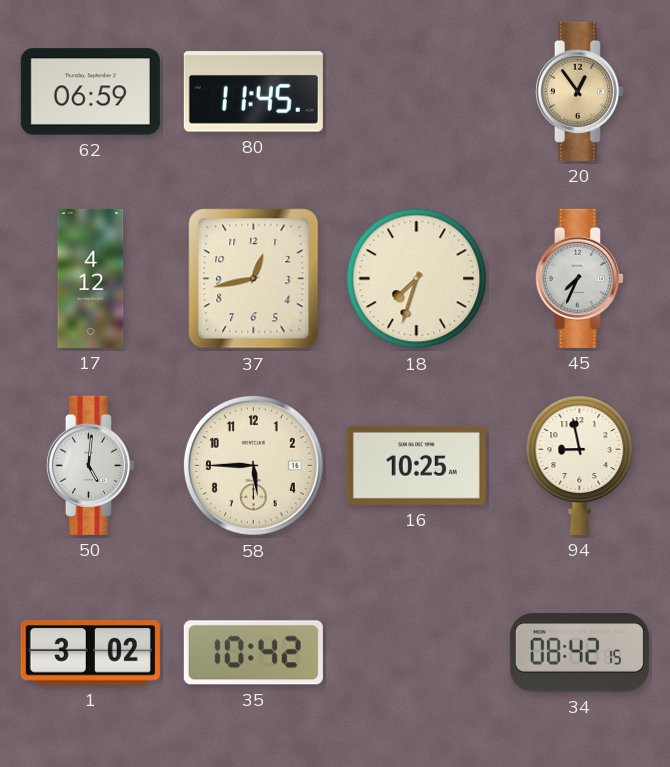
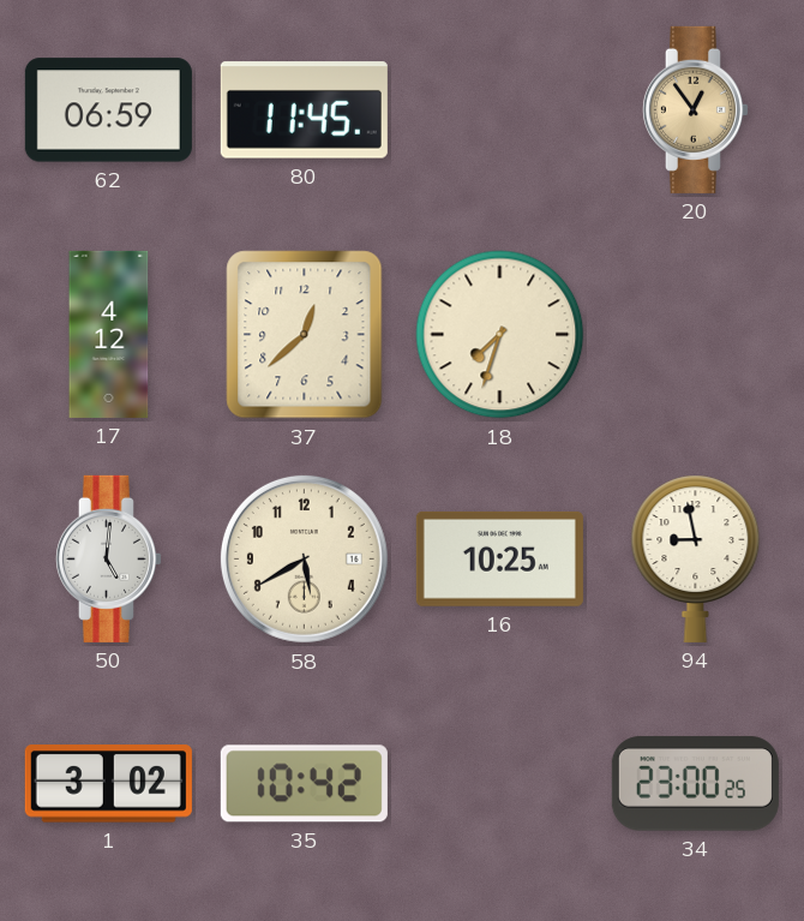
37: 12:43 -> 12:38 (305, 335)
45: 7:34 -> none (579, 278)
58: 5:45 -> 5:40 (304, 558)
34: 08:42 -> 23:00 (695, 784)
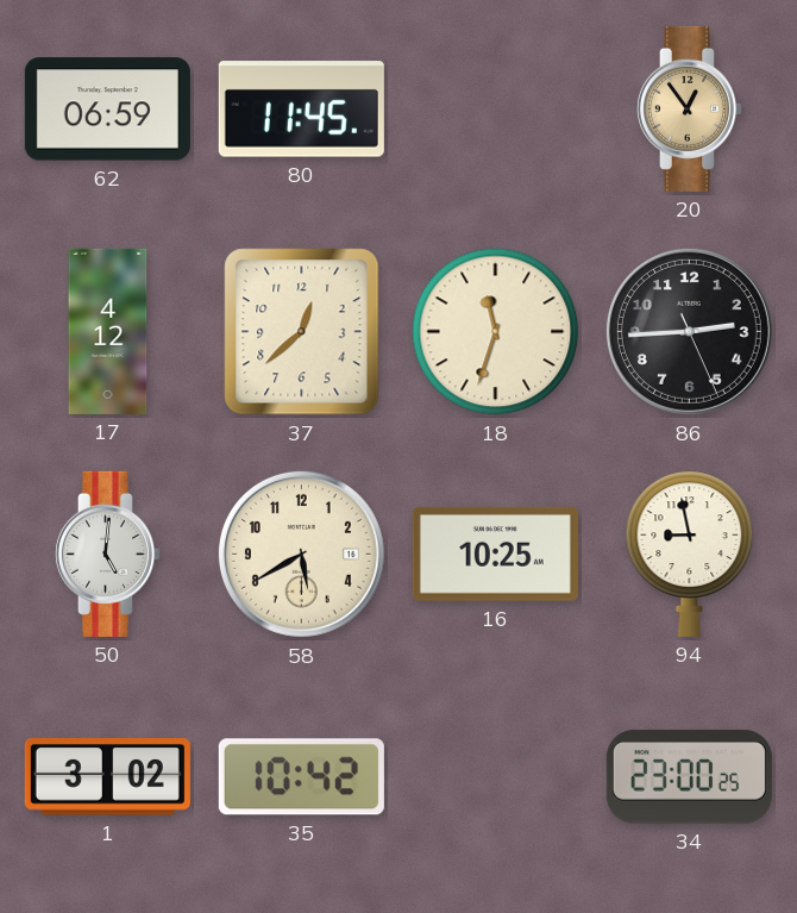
18: 7:33 -> 11:33 (496, 332)
86: none -> 2:44 (689, 331)
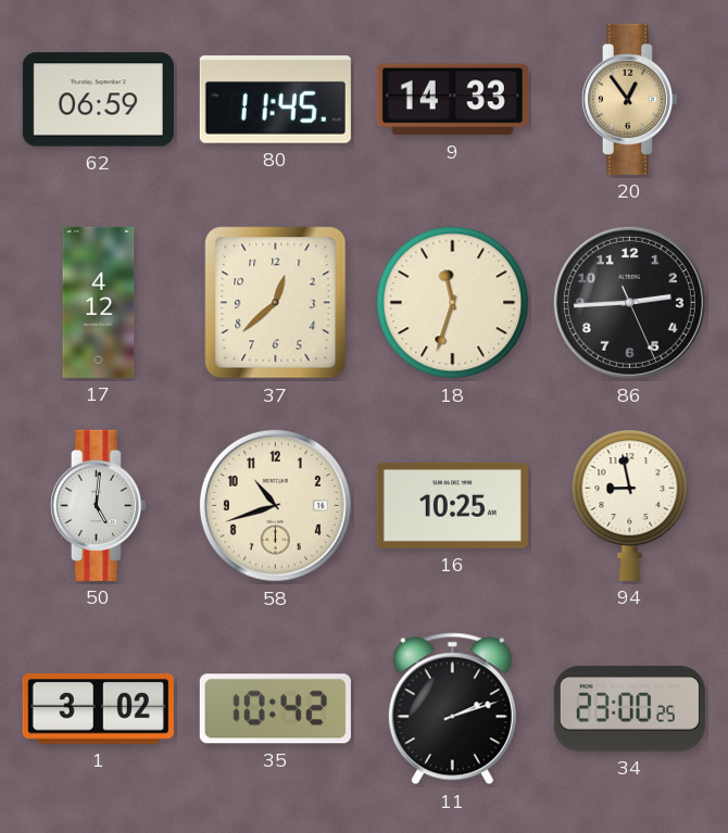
9: none -> 14:33 (452, 100)
58: 5:40 -> 10:42 (275, 505)
11: none -> 2:12 (452, 709)
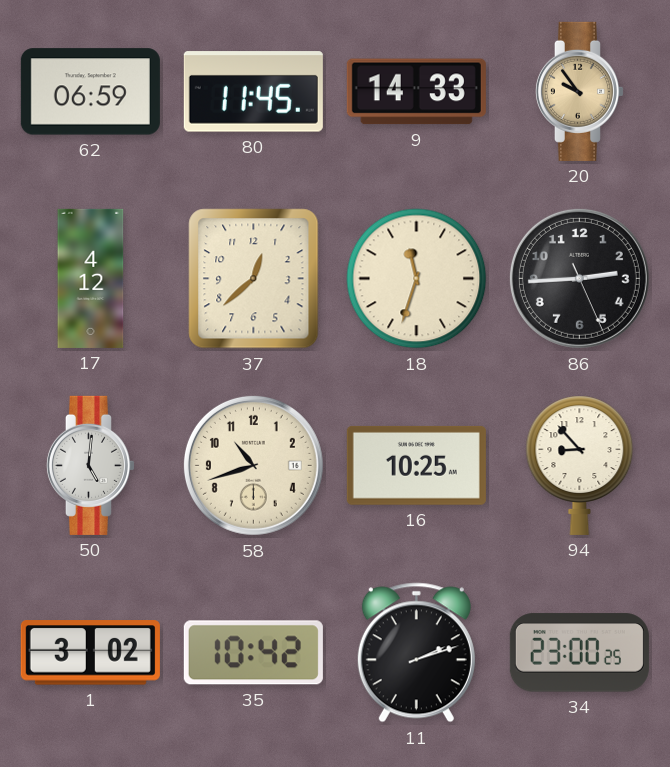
20: 12:54 -> 9:54 (579, 91)
94: 8:58 -> 8:53 (580, 465)
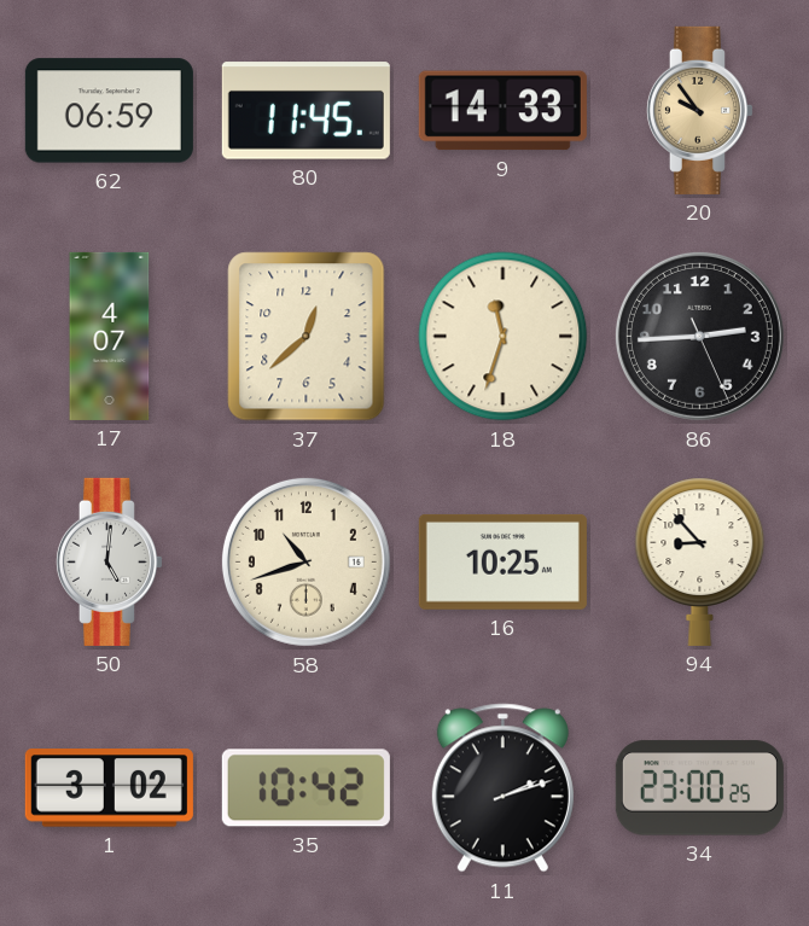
17: 4:12 -> 4:07 (110, 336)
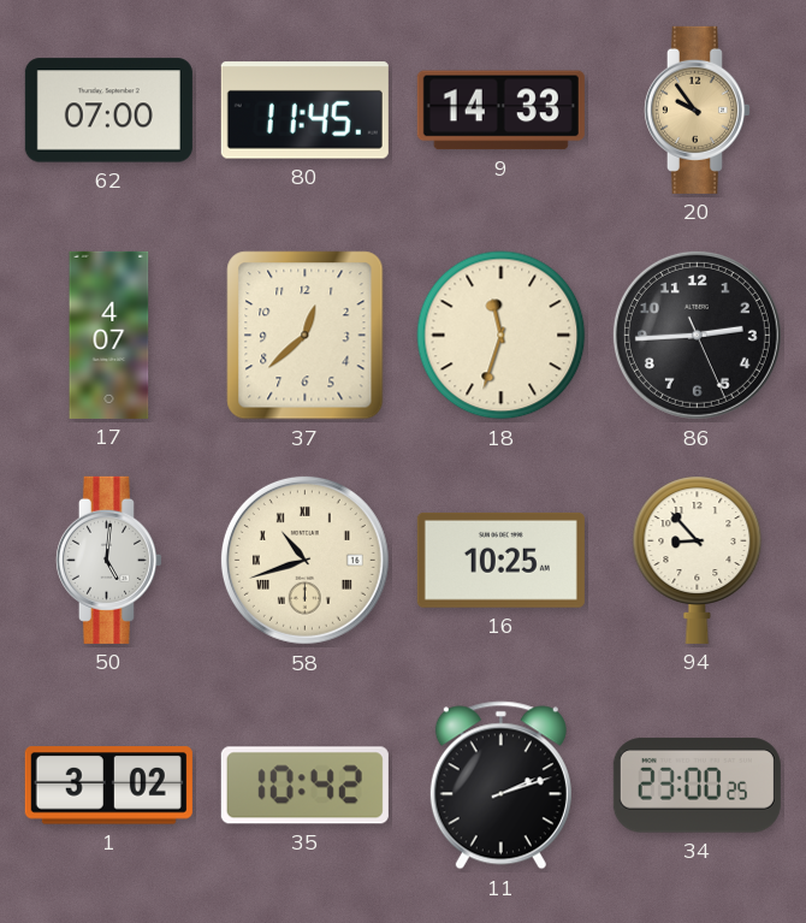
62: 06:59 -> 07:00 (108, 111)
58 numerals: Arabic -> Roman (304, 560)
